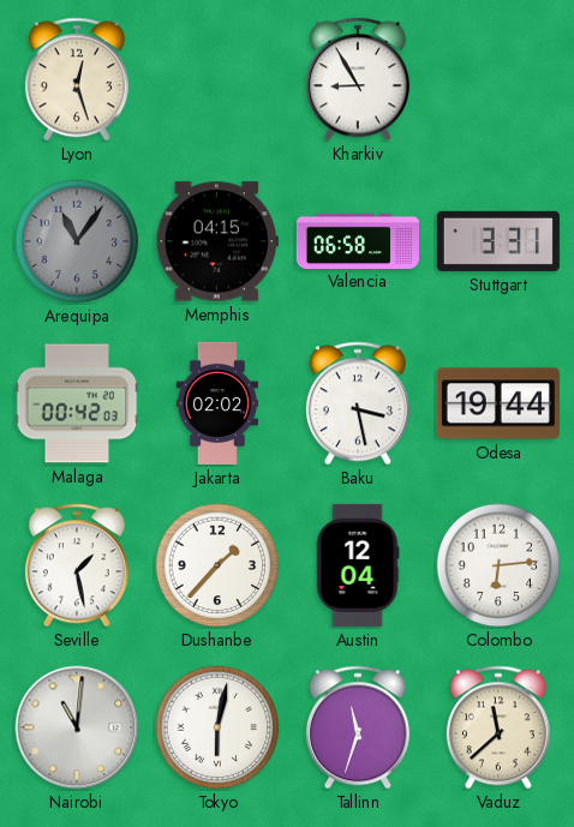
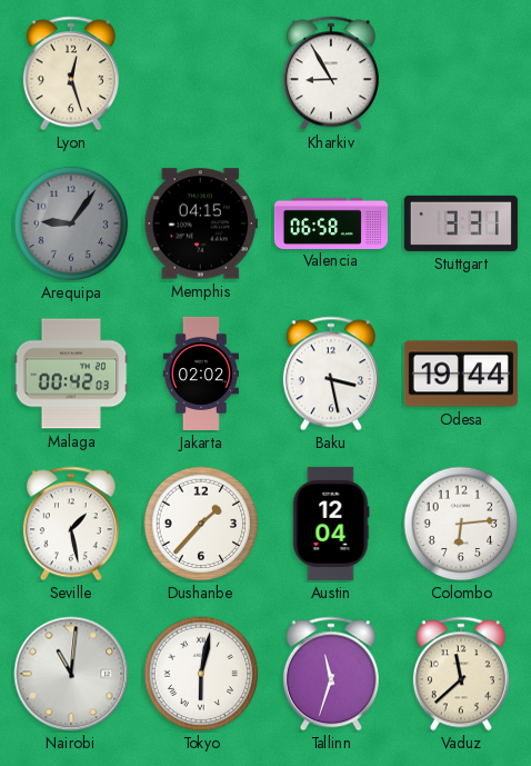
Arequipa: 11:06 -> 9:06 (71, 223)
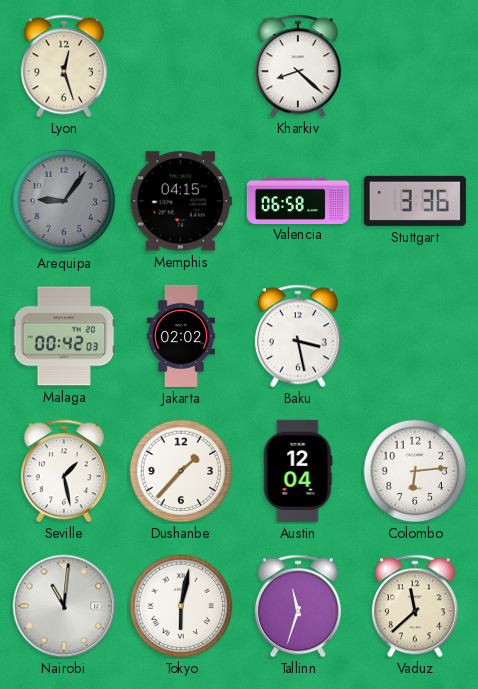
Kharkiv: 8:55 -> 8:22 (298, 66)
Stuttgart: 3:31 -> 3:36 (415, 201)
Odesa: 19:44 -> none (461, 374)
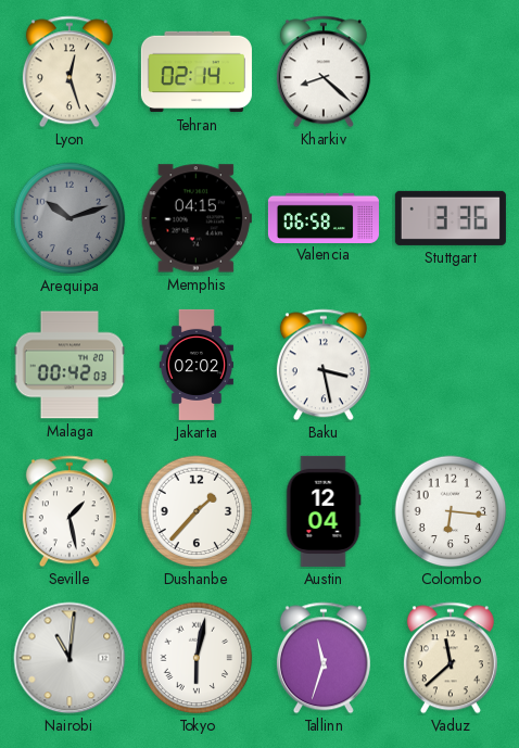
Tehran: none -> 02:14 (197, 72)
Arequipa: 9:06 -> 10:12 (69, 218)
Colombo: 6:14 -> 6:16 (451, 511)
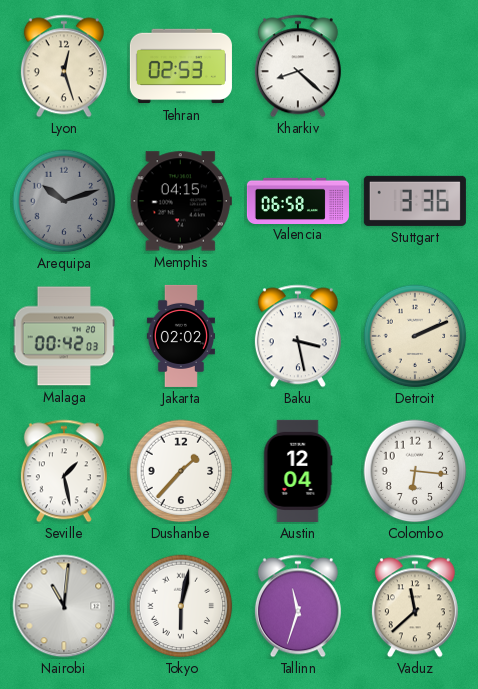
Tehran: 02:14 -> 02:53 (181, 66)
Detroit: none -> 2:11 (415, 336)
